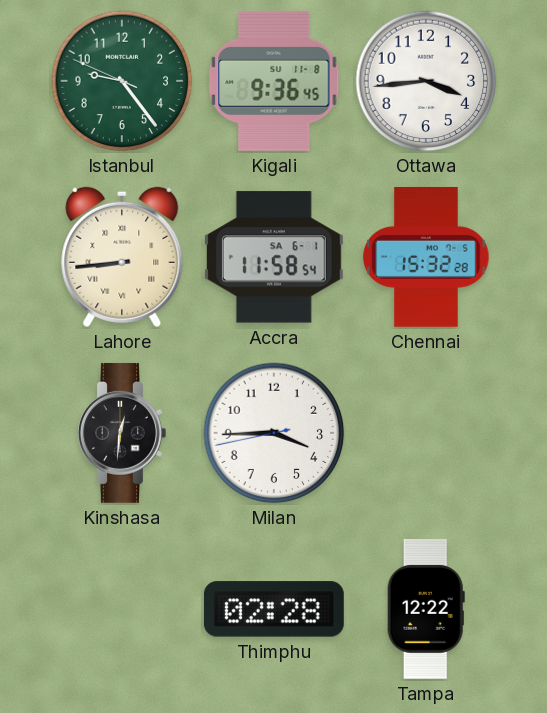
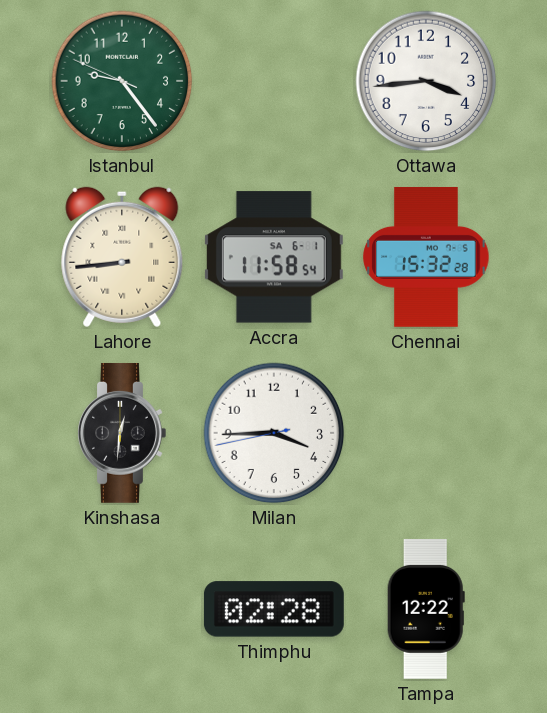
Kigali: 9:36 -> none (274, 81)
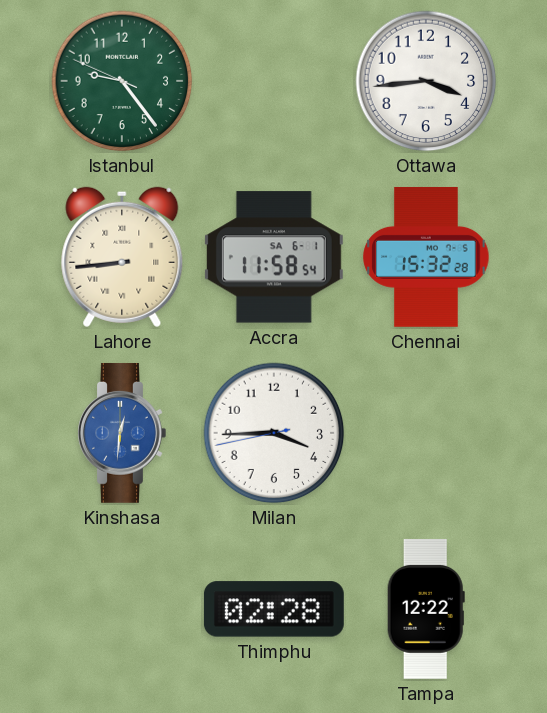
Kinshasa dial: black -> blue (122, 433)
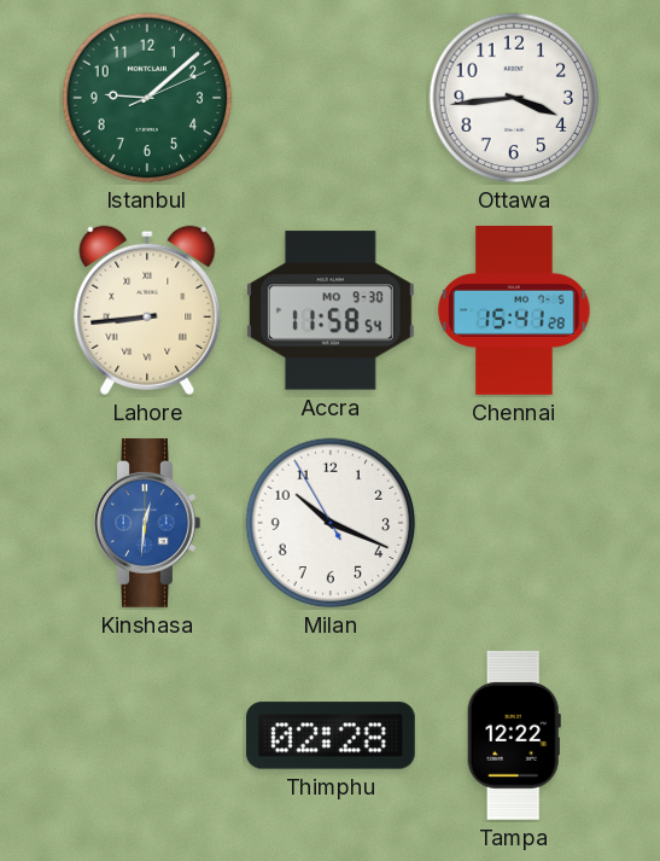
Istanbul: 9:23 -> 9:08 (147, 98)
Accra date: SA 6-1 -> MO 9-30 (331, 310)
Chennai: 15:32 -> 15:41 (514, 310)
Milan: 3:44 -> 10:18 (331, 523)
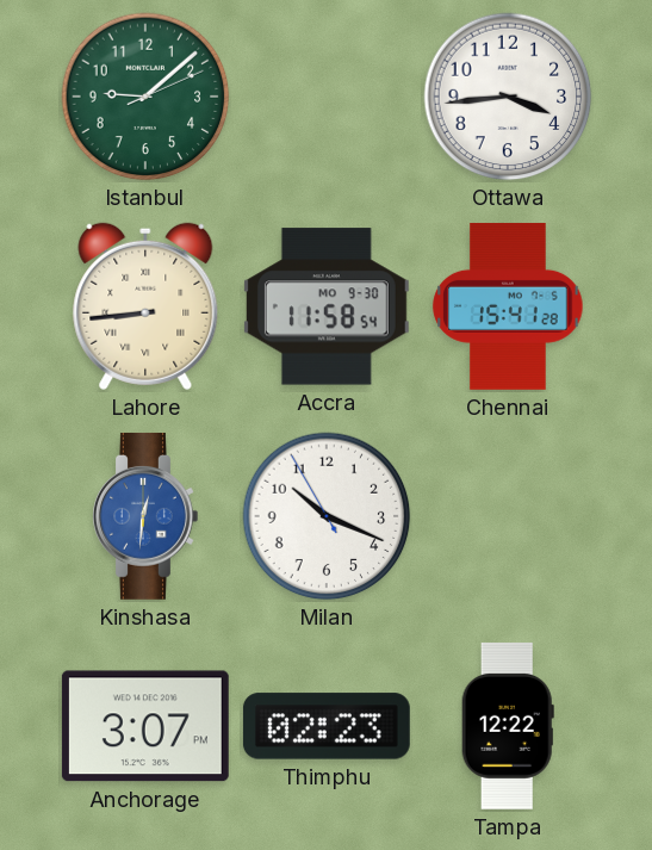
Anchorage: none -> 3:07 (145, 726)
Thimphu: 02:28 -> 02:23 (327, 726)
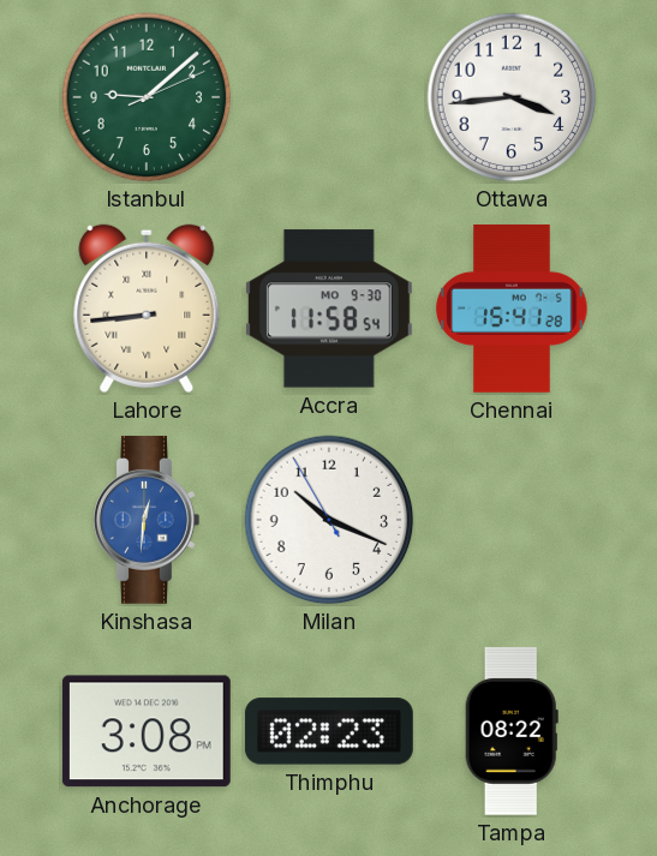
Anchorage: 3:07 -> 3:08 (147, 731)
Tampa: 12:22 -> 08:22 (512, 731)
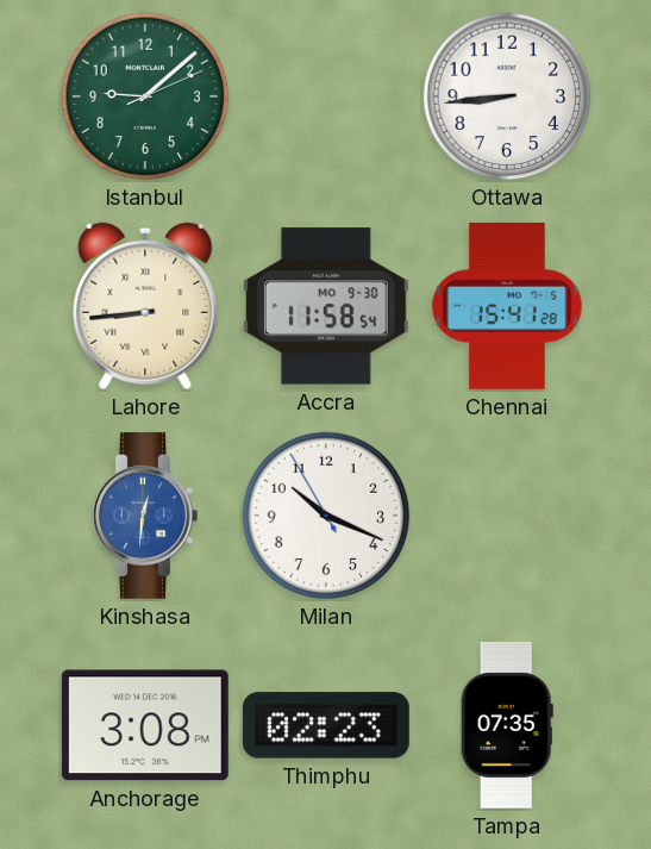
Ottawa: 3:44 -> 8:44 (507, 96)
Tampa: 08:22 -> 07:35 (507, 725)
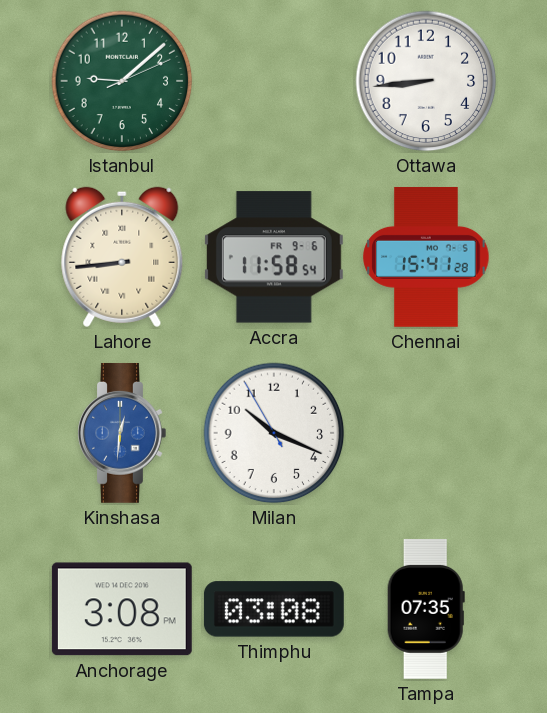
Accra date: MO 9-30 -> FR 9-6 (274, 257)
Thimphu: 02:23 -> 03:08 (274, 609)
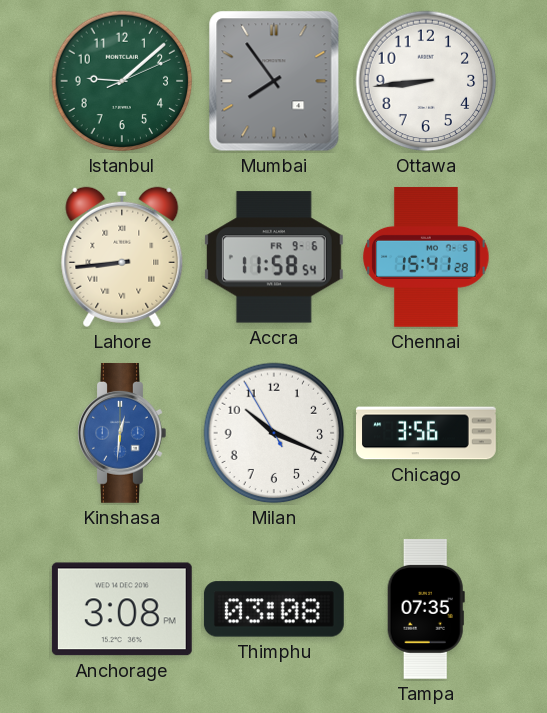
Mumbai: none -> 7:54 (274, 81)
Chicago: none -> 3:56 (427, 433)
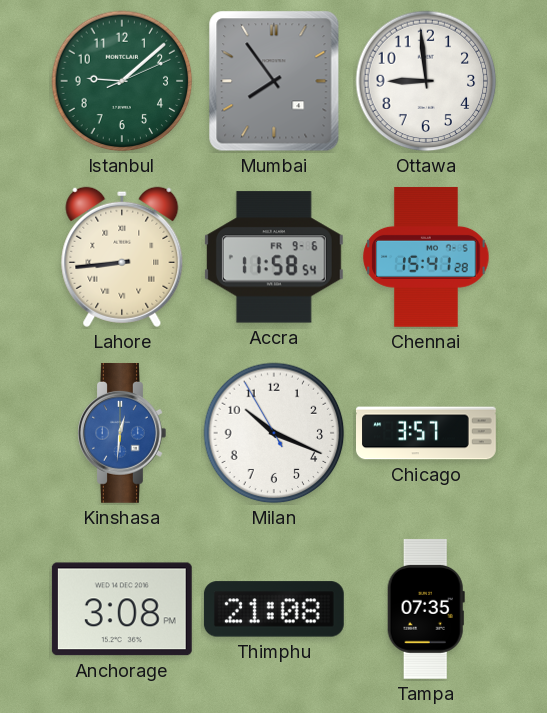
Ottawa: 8:44 -> 8:59 (426, 81)
Chicago: 3:56 -> 3:57 (427, 433)
Thimphu: 03:08 -> 21:08 (274, 609)
